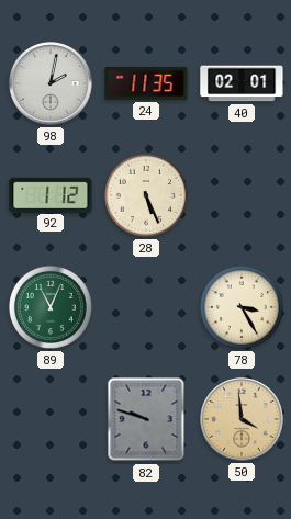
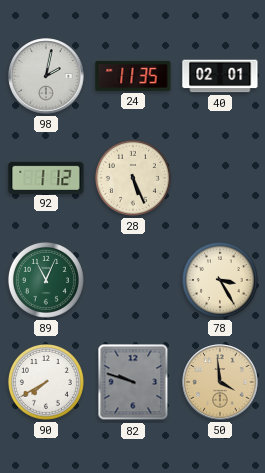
90: none -> 7:40 (46, 382)
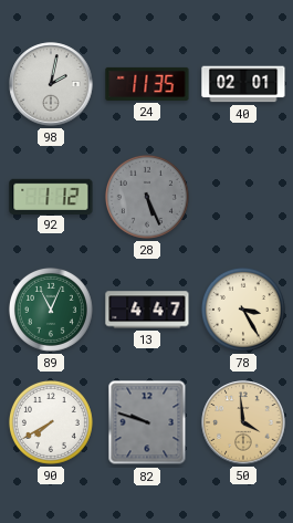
28 dial: cream -> grey (147, 197)
13: none -> 4:47 (147, 310)
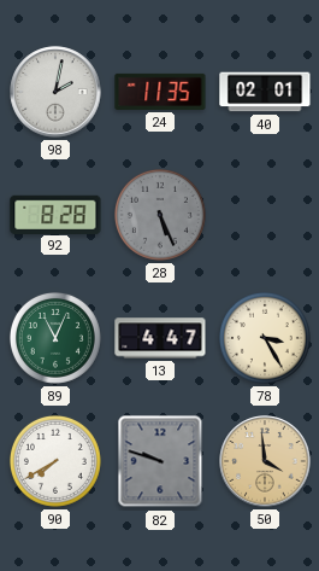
92: 1:12 -> 8:28 (55, 214)
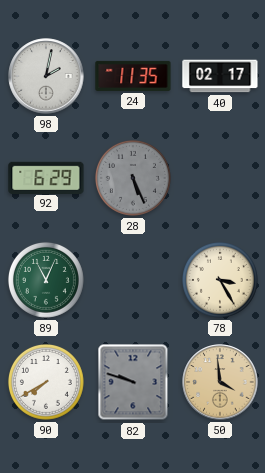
40: 02:01 -> 02:17 (220, 76)
92: 8:28 -> 6:29 (46, 177)
13: 4:47 -> none (160, 338)
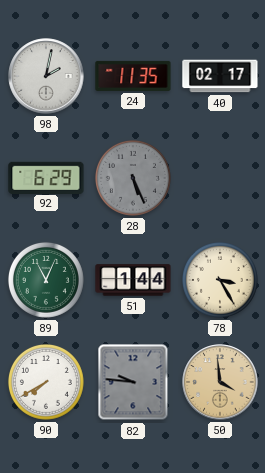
51: none -> 1:44 (133, 280)
82: 9:48 -> 9:46 (133, 382)
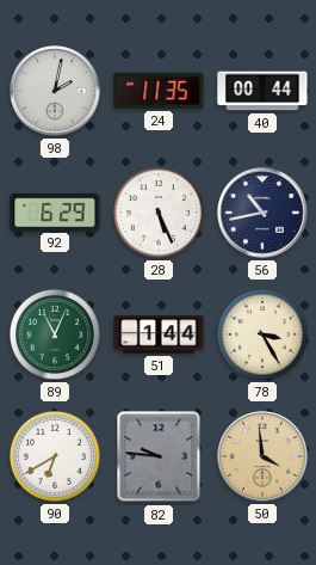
40: 02:17 -> 00:44 (262, 91)
28 dial: grey -> white (159, 213)
56: none -> 10:43 (262, 213)
90: 7:40 -> 6:40 (55, 456)
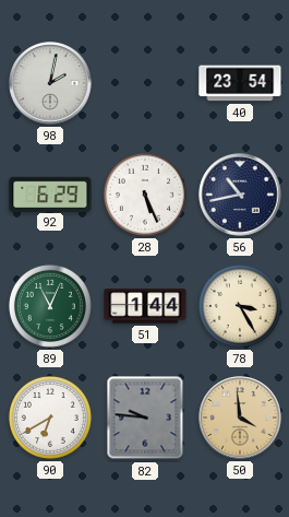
24: 11:35 -> none (159, 91)
40: 00:44 -> 23:54 (240, 83)
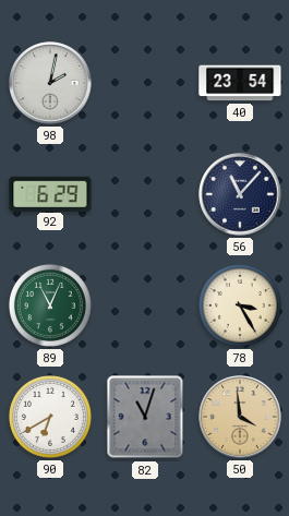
28: 5:26 -> none (145, 195)
56: 10:43 -> 11:07 (240, 194)
51: 1:44 -> none (145, 306)
82: 9:46 -> 11:03 (145, 417)
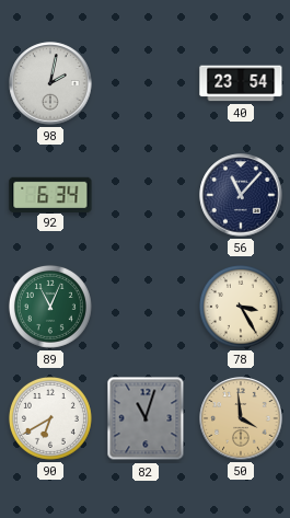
92: 6:29 -> 6:34 (50, 194)
